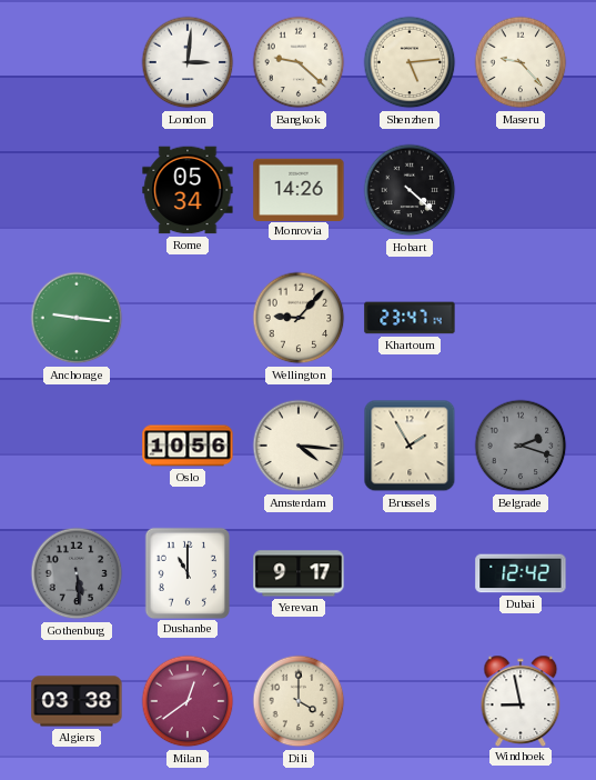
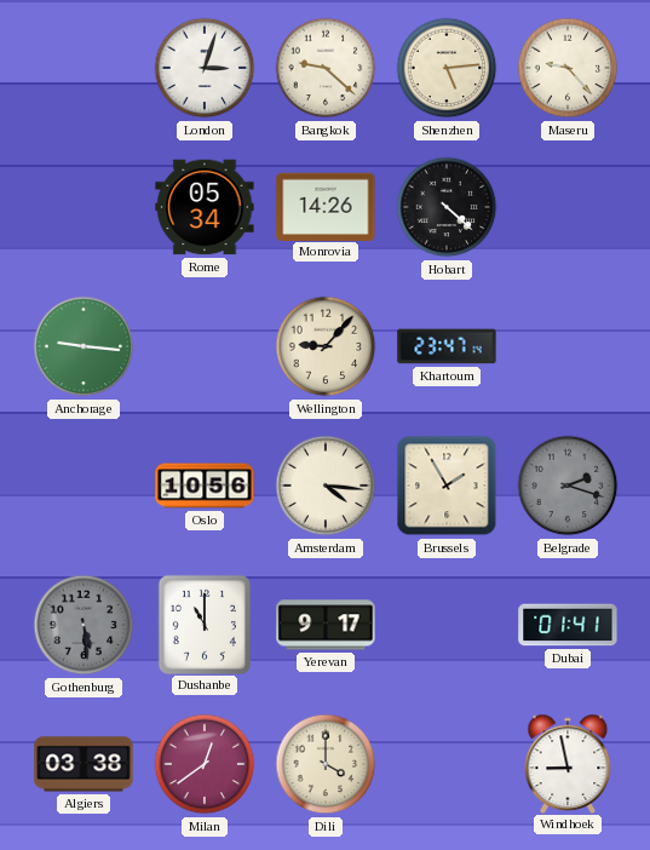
London: 3:01 -> 3:03 (205, 68)
Dubai: 12:42 -> 01:41 (568, 625)
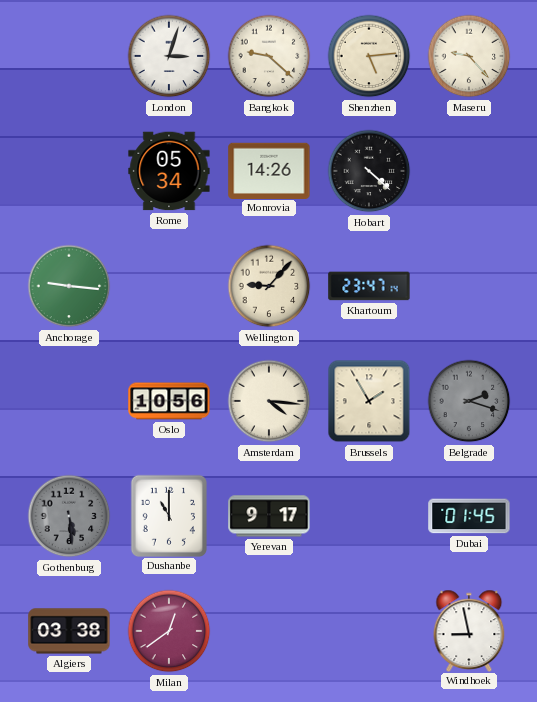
Dubai: 01:41 -> 01:45 (469, 516)
Dili: 4:00 -> none (326, 764)
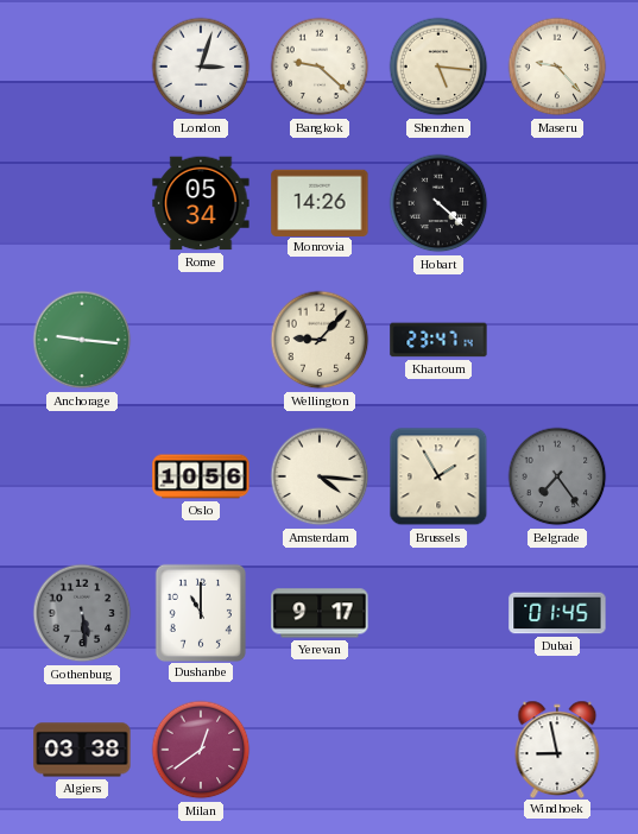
Shenzhen: 5:14 -> 5:16 (438, 67)
Belgrade: 2:18 -> 7:24 (557, 476)
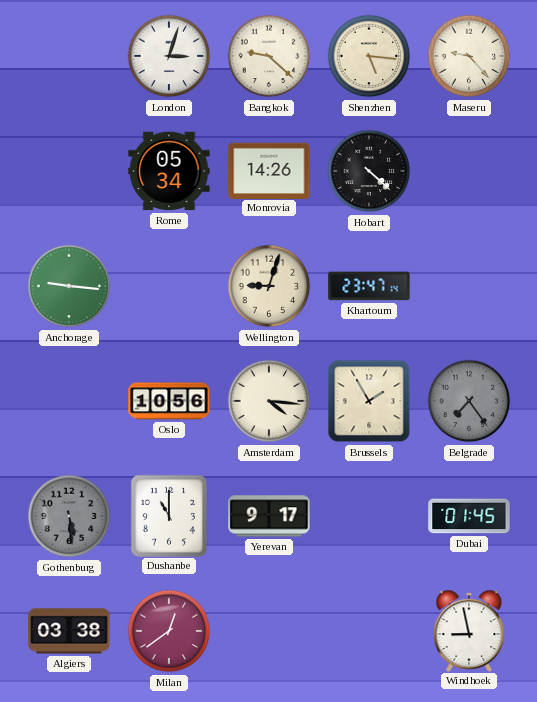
Wellington: 9:07 -> 9:03 (269, 286)
